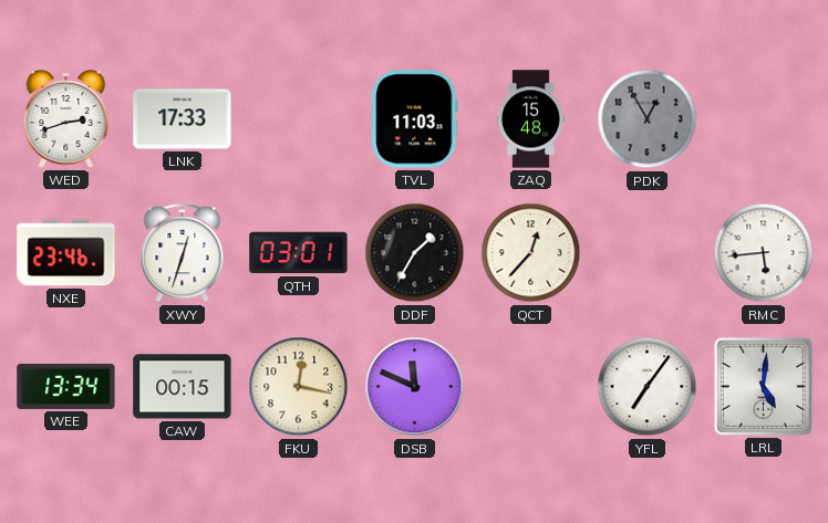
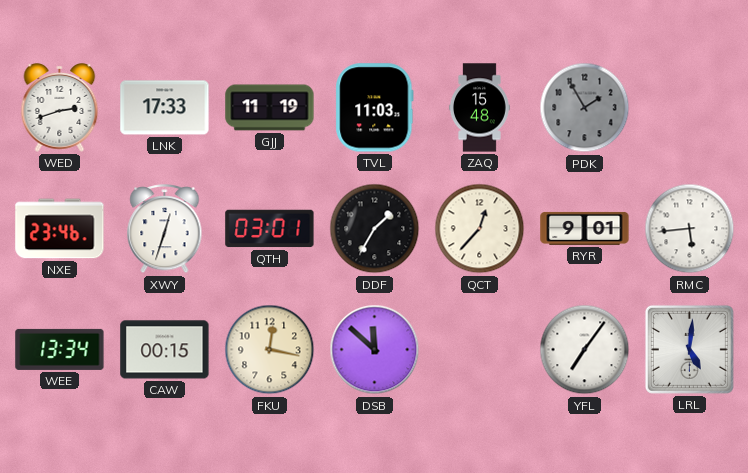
GJJ: none -> 11:19 (270, 108)
PDK: 12:55 -> 1:55 (585, 108)
RYR: none -> 9:01 (585, 228)
DSB: 11:49 -> 11:52 (375, 350)
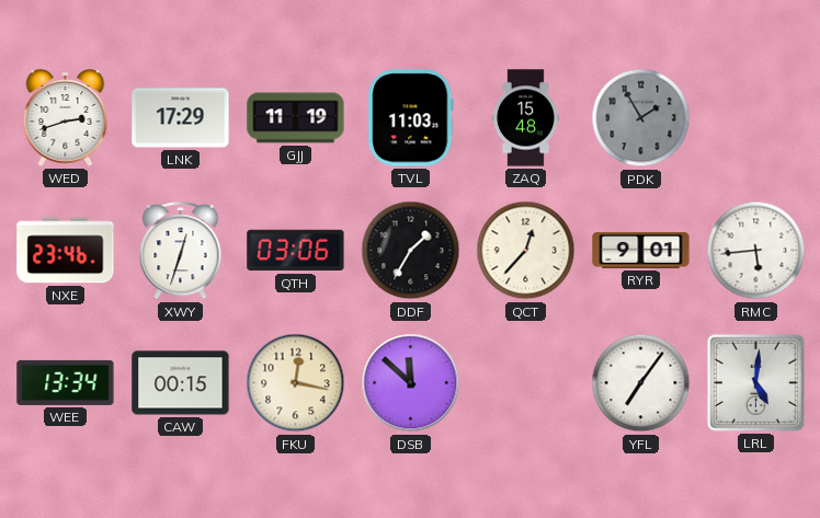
LNK: 17:33 -> 17:29 (181, 118)
QTH: 03:01 -> 03:06 (296, 251)
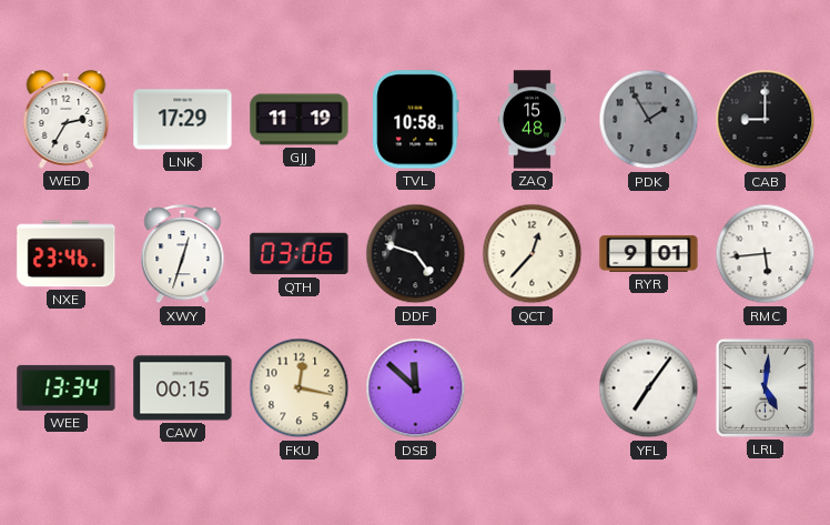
WED: 2:42 -> 2:35 (67, 120)
TVL: 11:03 -> 10:58 (416, 120)
CAB: none -> 9:00 (766, 120)
DDF: 1:35 -> 4:48 (416, 254)
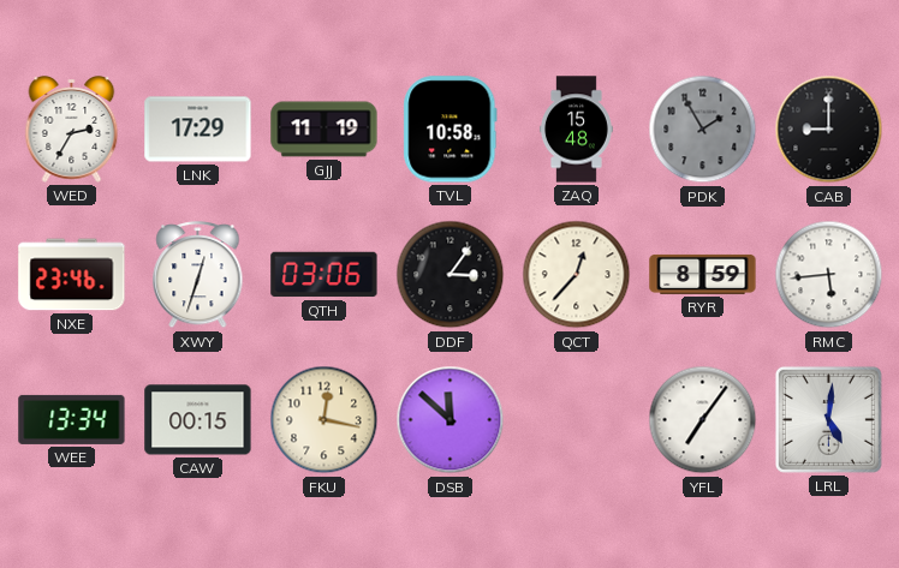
DDF: 4:48 -> 3:06 (451, 275)
RYR: 9:01 -> 8:59 (703, 274)
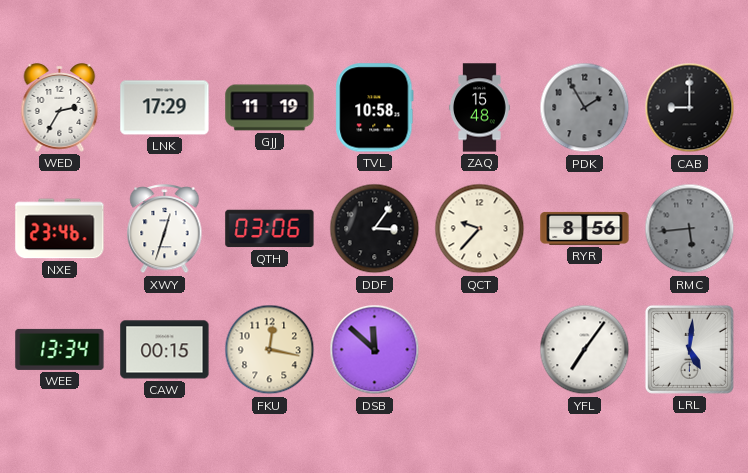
QCT: 12:37 -> 9:37 (480, 229)
RYR: 8:59 -> 8:56 (585, 228)
RMC dial: white -> grey (690, 229)
